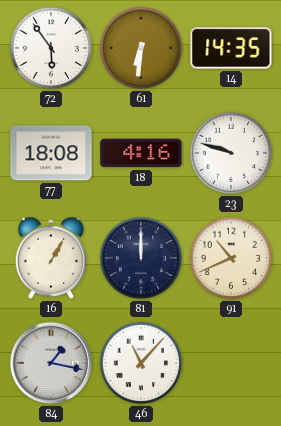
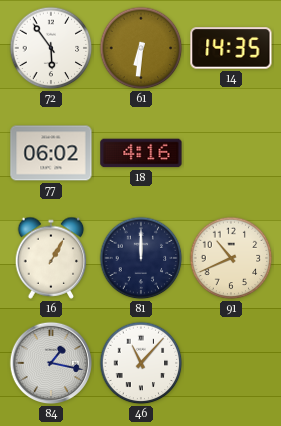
77: 18:08 -> 06:02 (51, 153)
23: 9:48 -> none (231, 153)
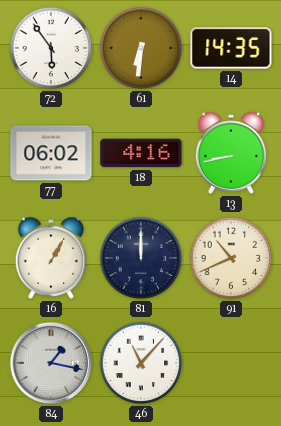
13: none -> 8:43 (231, 153)
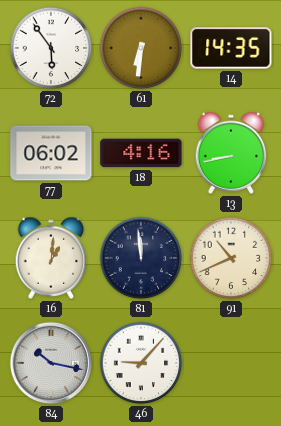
16: 1:05 -> 1:01 (51, 258)
81: 12:00 -> 11:59 (141, 258)
84: 1:17 -> 10:17 (51, 363)
46: 11:07 -> 9:07 (141, 363)
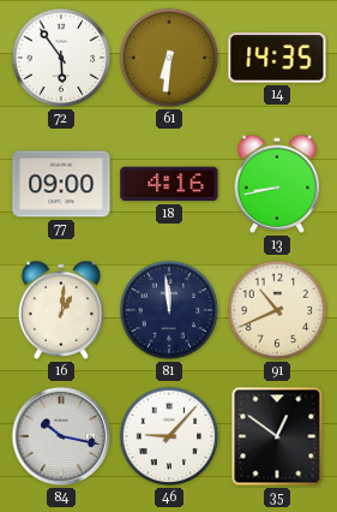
77: 06:02 -> 09:00 (61, 184)
35: none -> 12:51 (277, 436)
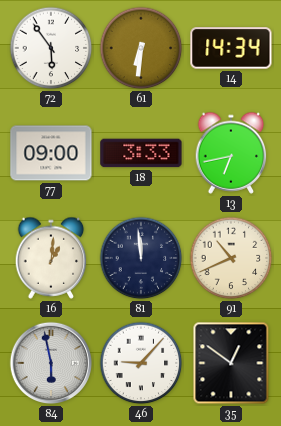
14: 14:35 -> 14:34 (231, 48)
18: 4:16 -> 3:33 (141, 153)
13: 8:43 -> 6:43 (231, 153)
84: 10:17 -> 5:58 (51, 363)
